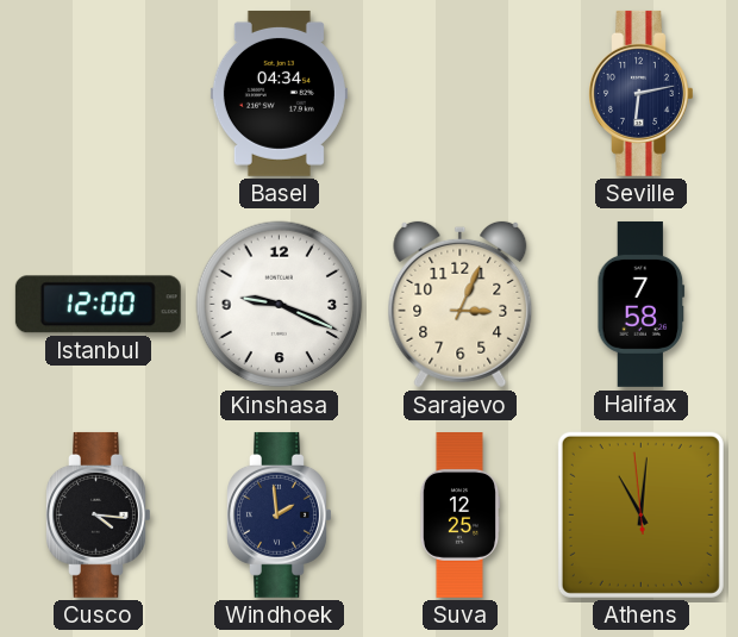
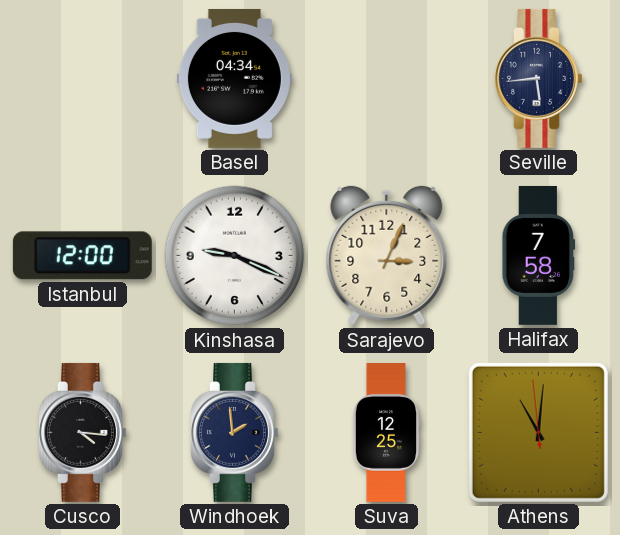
Seville: 6:13 -> 5:44 (539, 78)
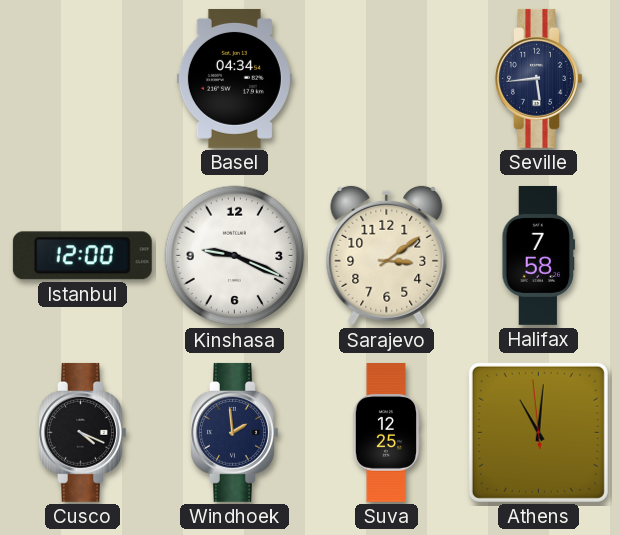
Sarajevo: 3:04 -> 3:09 (387, 256)
Cusco: 4:16 -> 4:19 (83, 432)
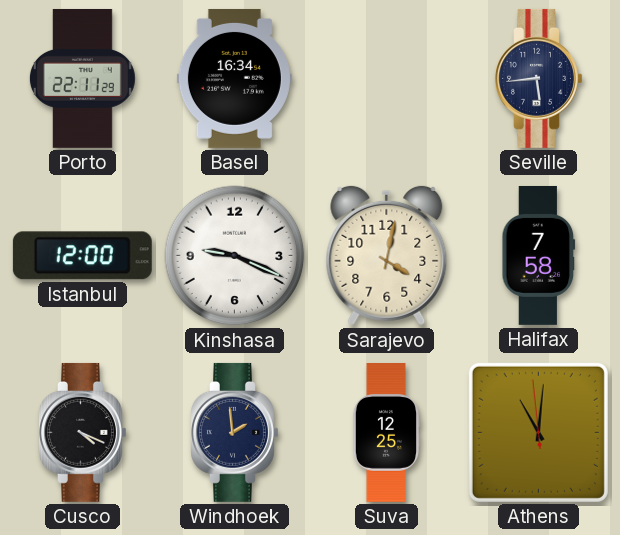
Porto: none -> 22:11 (82, 78)
Basel: 04:34 -> 16:34 (234, 78)
Sarajevo: 3:09 -> 4:02 (387, 256)
